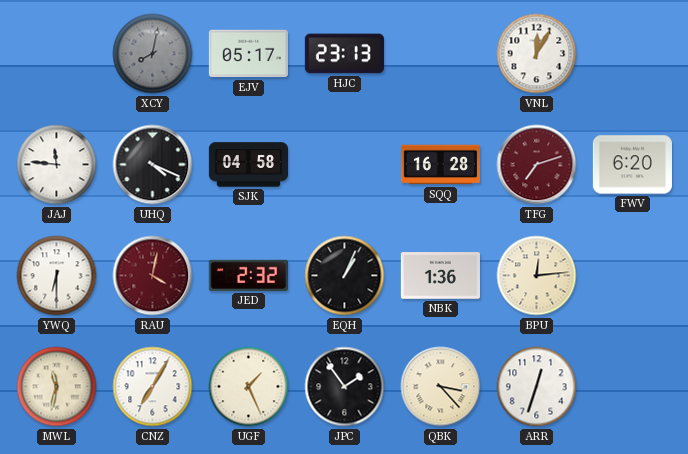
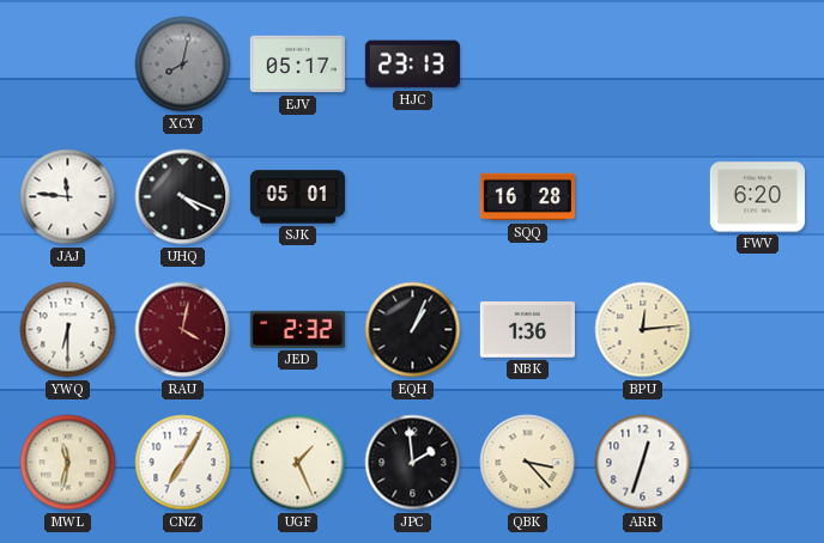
VNL: 12:05 -> none (537, 54)
SJK: 04:58 -> 05:01 (297, 197)
TFG: 7:12 -> none (537, 165)
JPC: 1:54 -> 1:59 (413, 463)
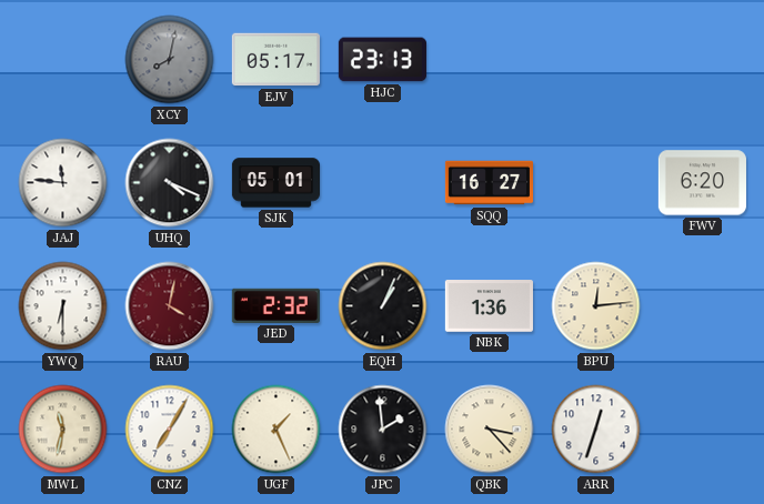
SQQ: 16:28 -> 16:27 (489, 183)
